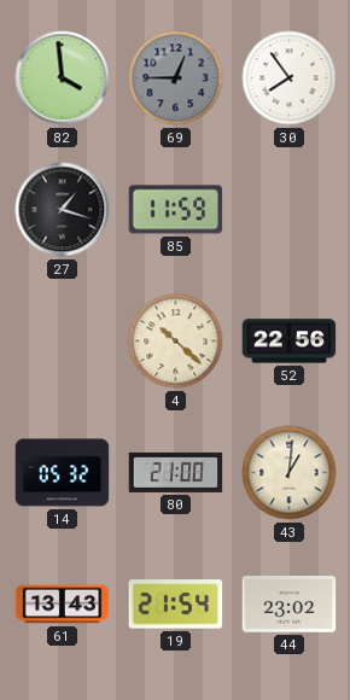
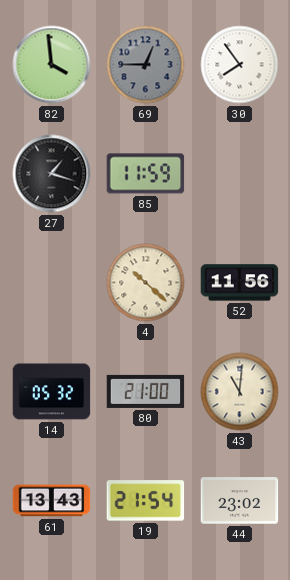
52: 22:56 -> 11:56 (240, 283)
43: 1:01 -> 11:01 (240, 392)
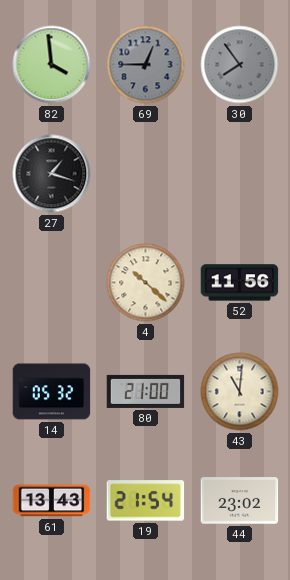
30 dial: white -> grey (240, 65)
85: 11:59 -> none (146, 174)
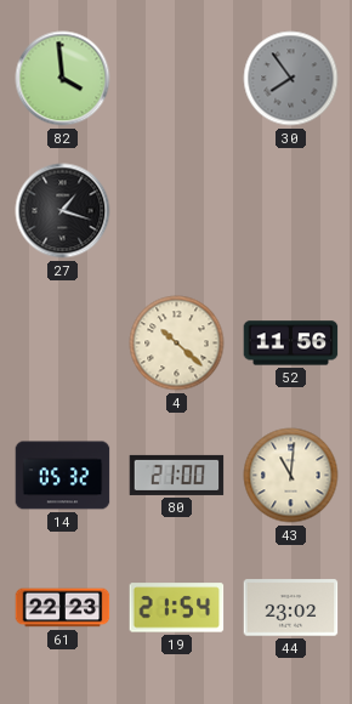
69: 12:45 -> none (146, 65)
61: 13:43 -> 22:23 (63, 608)
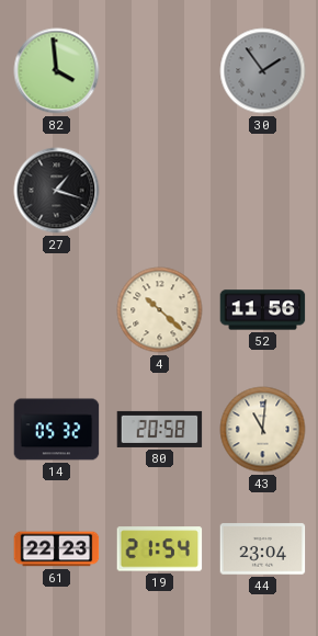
30: 7:54 -> 1:54 (263, 71)
80: 21:00 -> 20:58 (160, 429)
44: 23:02 -> 23:04 (263, 549)
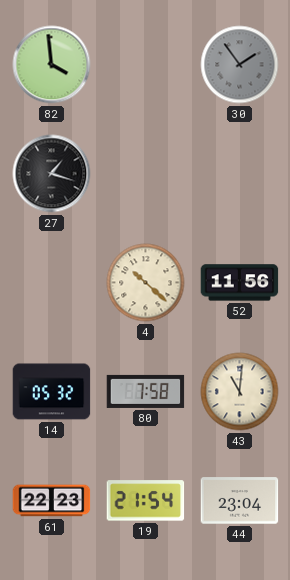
80: 20:58 -> 7:58 (146, 391)
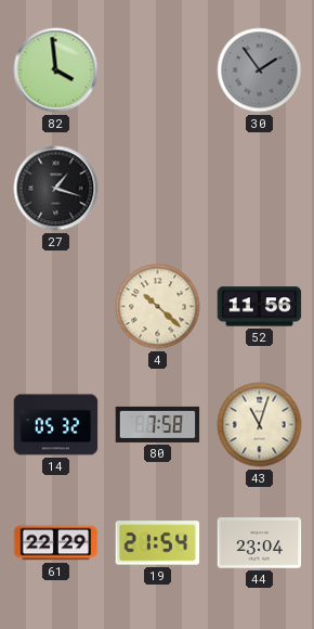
43: 11:01 -> 11:03 (260, 425)
61: 22:23 -> 22:29 (56, 543)
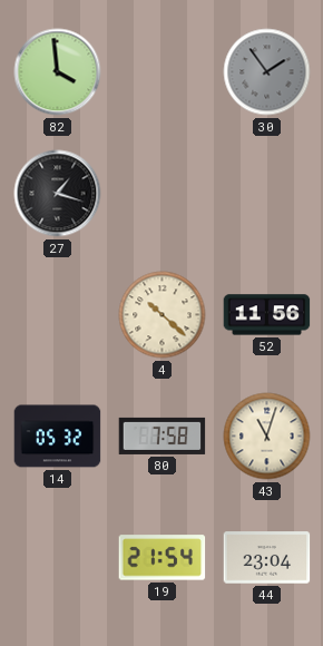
61: 22:29 -> none (56, 543)
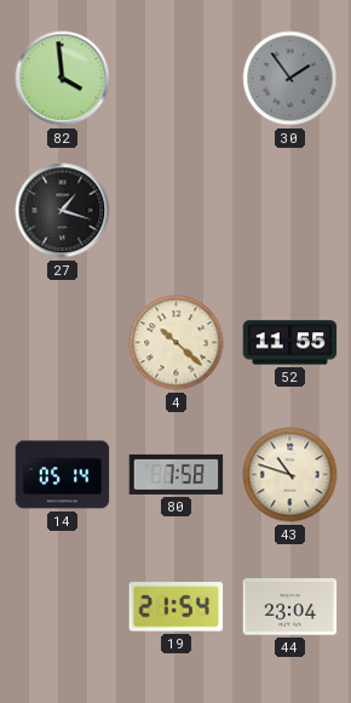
52: 11:56 -> 11:55 (290, 343)
14: 05:32 -> 05:14 (63, 475)
43: 11:03 -> 10:48 (290, 475)
